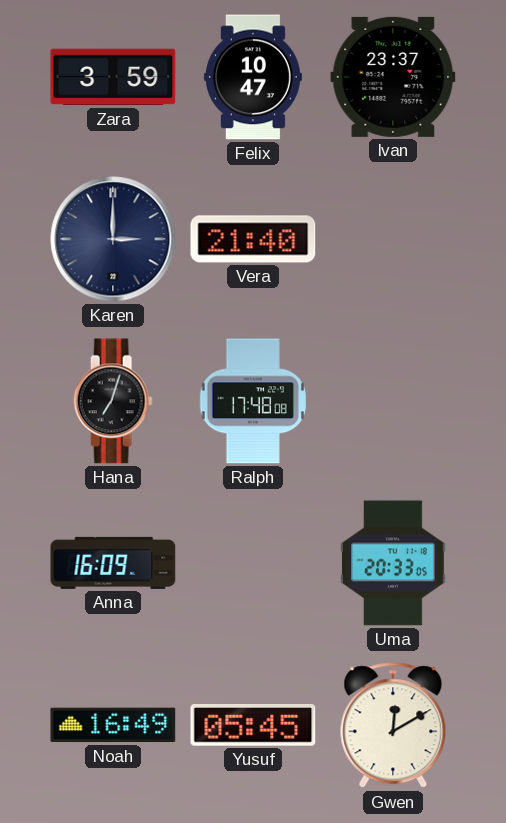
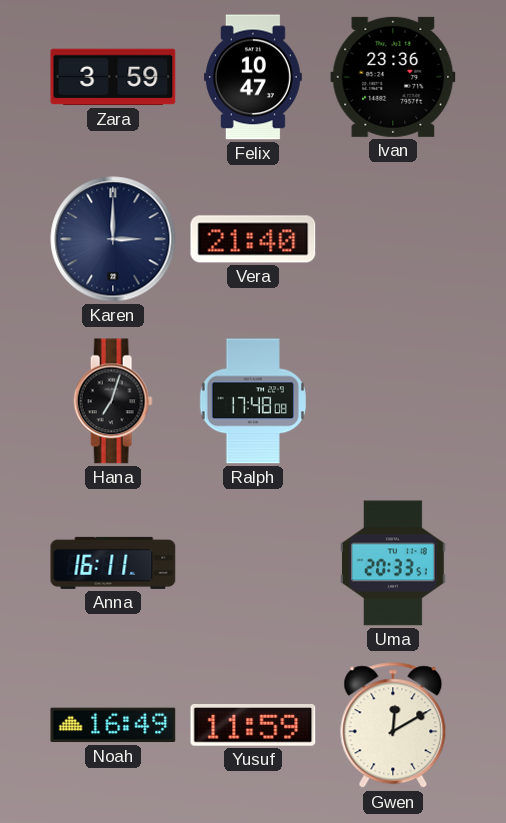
Ivan: 23:37 -> 23:36 (393, 77)
Anna: 16:09 -> 16:11 (113, 563)
Uma: 20:33:05 -> 20:33:51 (393, 563)
Yusuf: 05:45 -> 11:59 (253, 725)
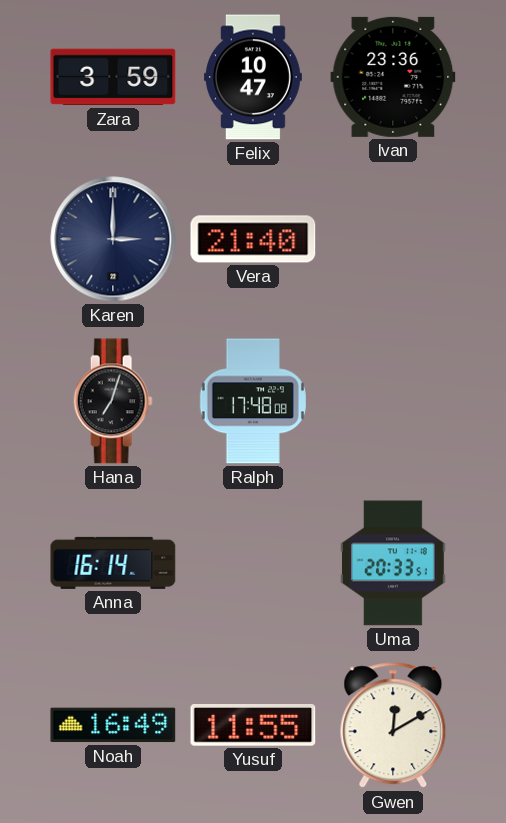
Anna: 16:11 -> 16:14 (113, 563)
Yusuf: 11:59 -> 11:55 (253, 725)
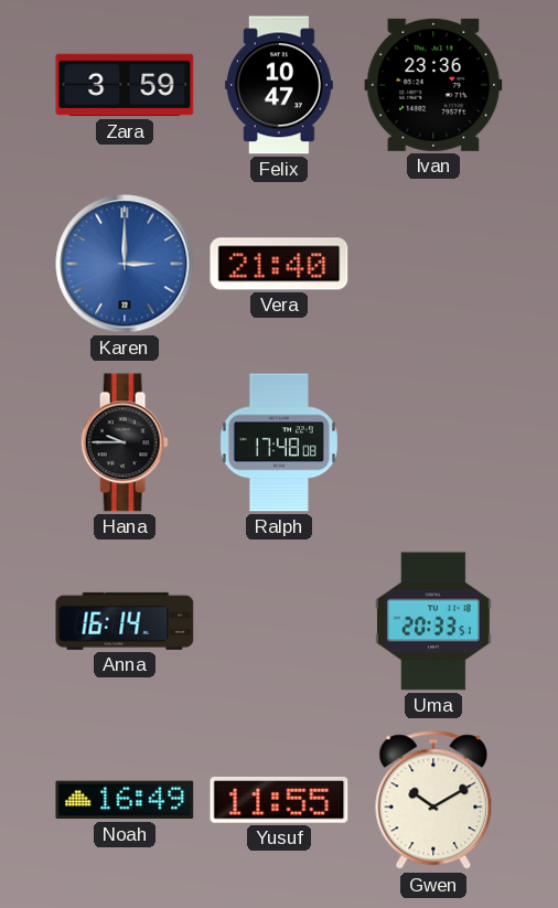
Karen dial: navy -> blue (125, 264)
Hana: 7:03 -> 9:45 (125, 442)
Gwen: 12:10 -> 10:10 (433, 801)
